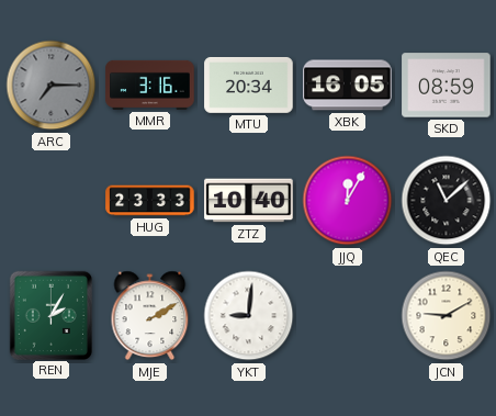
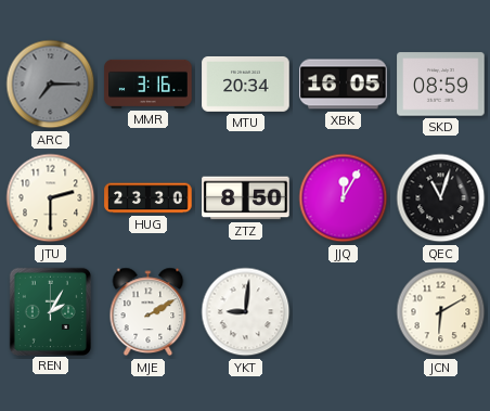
JTU: none -> 2:30 (51, 198)
HUG: 23:33 -> 23:30 (149, 198)
ZTZ: 10:40 -> 8:50 (246, 198)
QEC: 11:08 -> 11:03 (441, 198)
JCN: 9:10 -> 6:10 (441, 312)
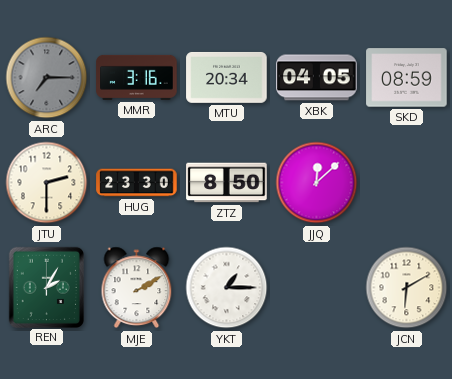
XBK: 16:05 -> 04:05 (317, 78)
JJQ: 12:05 -> 12:08 (317, 183)
QEC: 11:03 -> none (441, 198)
YKT: 9:01 -> 1:15 (227, 288)
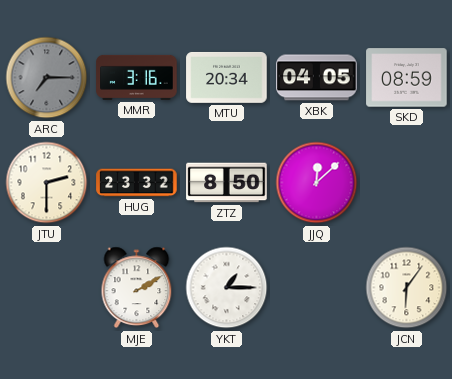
HUG: 23:30 -> 23:32 (137, 183)
REN: 2:05 -> none (46, 287)
JCN: 6:10 -> 6:06 (407, 288)
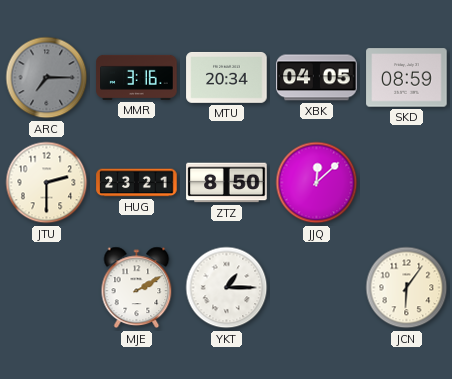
HUG: 23:32 -> 23:21 (137, 183)
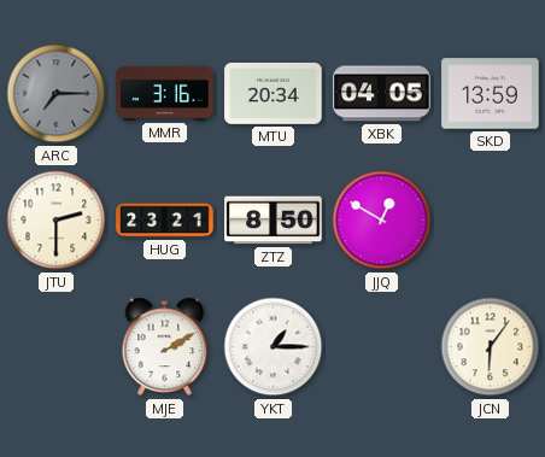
SKD: 08:59 -> 13:59 (491, 94)
JJQ: 12:08 -> 12:50 (382, 221)
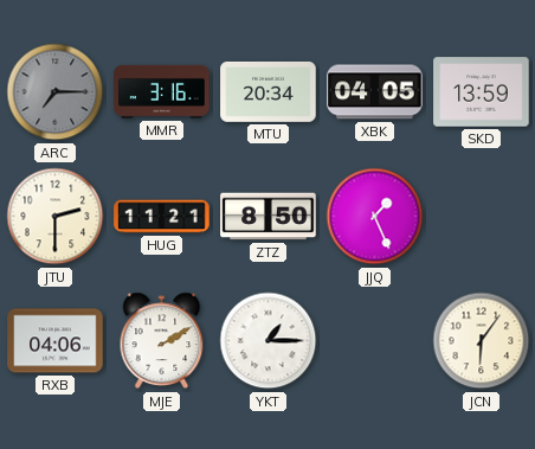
HUG: 23:21 -> 11:21 (162, 217)
JJQ: 12:50 -> 1:26 (375, 217)
RXB: none -> 04:06 (56, 341)
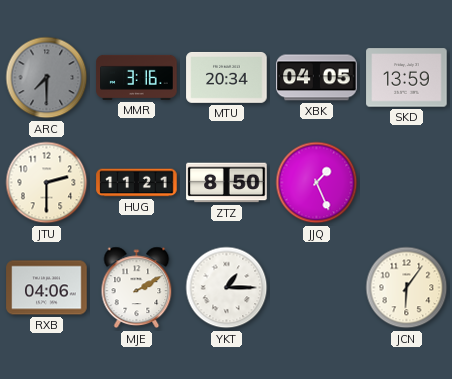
ARC: 7:15 -> 7:30 (47, 78)
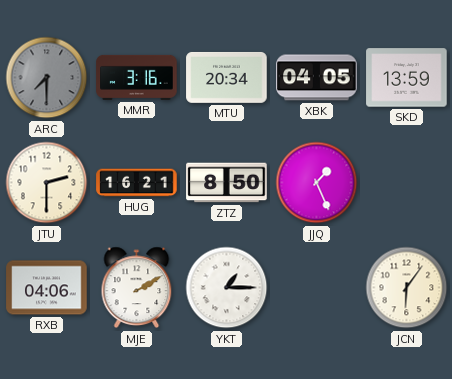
HUG: 11:21 -> 16:21 (137, 183)
